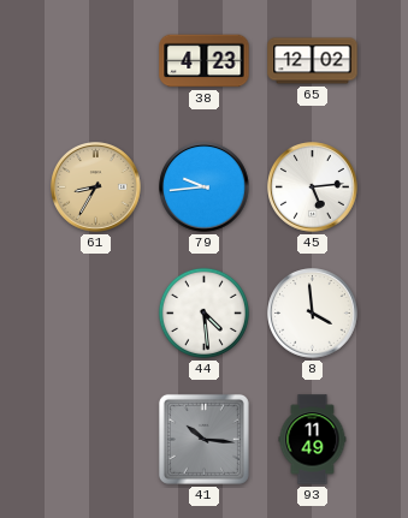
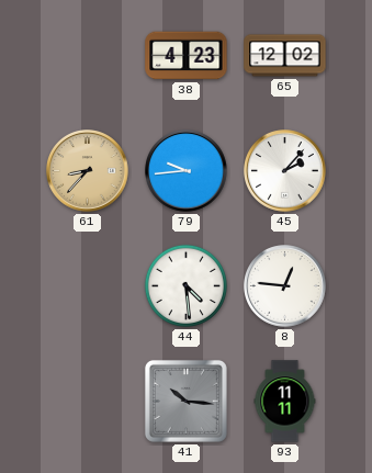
61: 8:35 -> 8:37 (88, 171)
45: 5:14 -> 2:07 (285, 171)
8: 3:59 -> 12:46 (285, 286)
93: 11:49 -> 11:11 (285, 402)
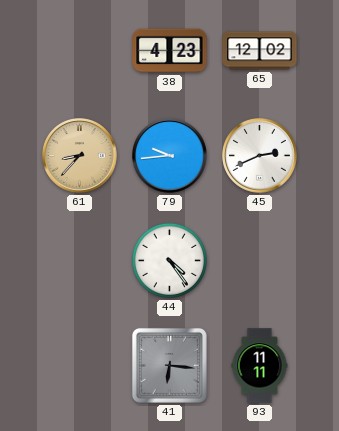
45: 2:07 -> 2:41 (260, 156)
44: 4:29 -> 4:24 (169, 260)
8: 12:46 -> none (285, 286)
41: 10:16 -> 6:16 (169, 365)
